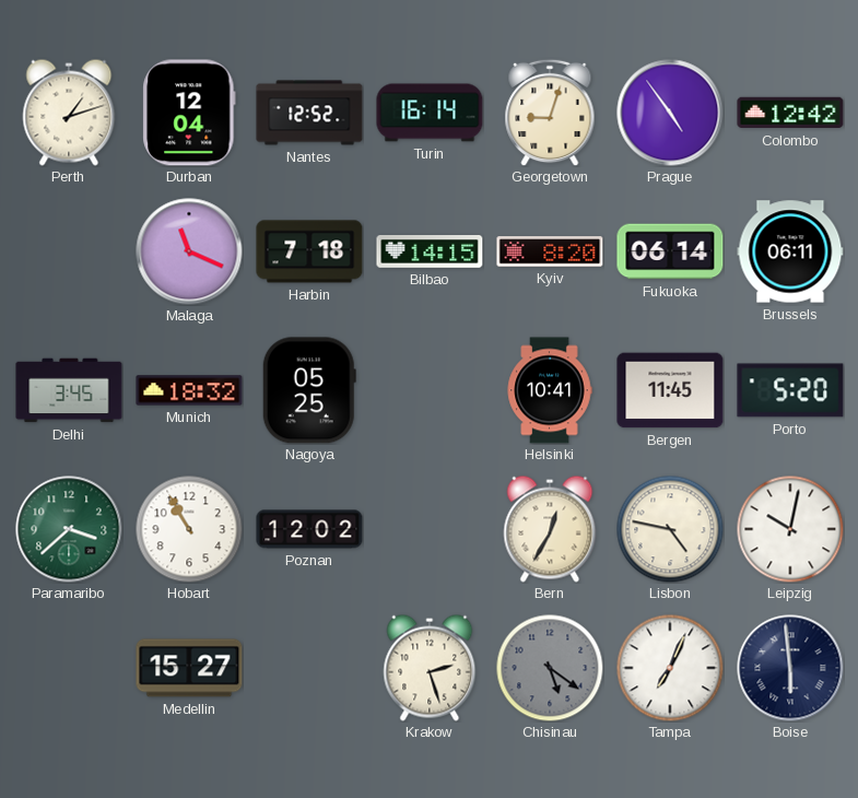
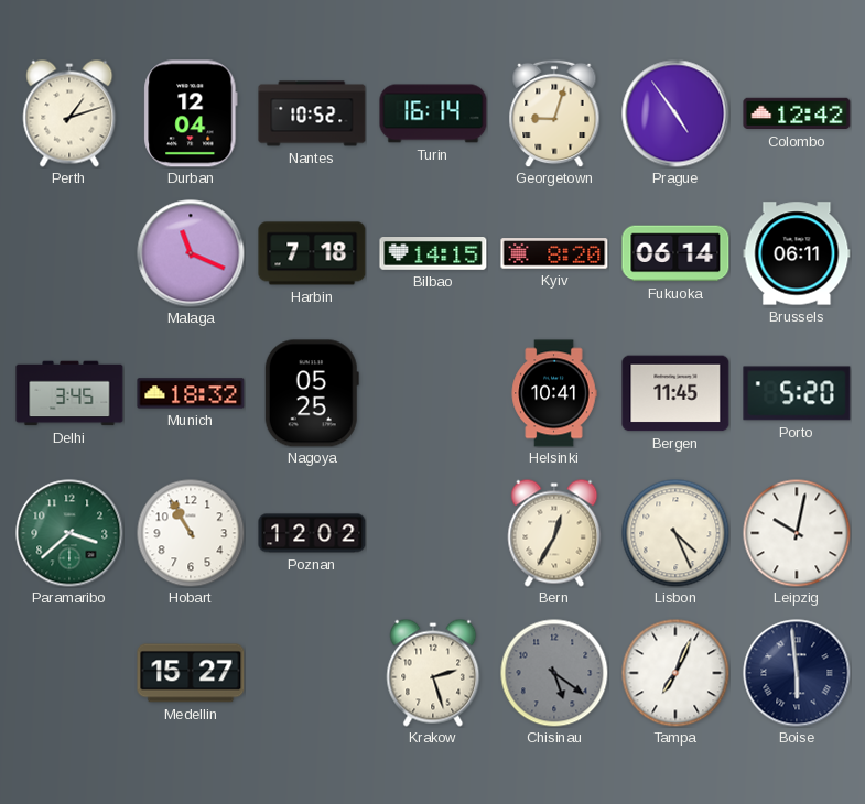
Nantes: 12:52 -> 10:52 (312, 113)
Lisbon: 4:47 -> 4:26 (675, 533)
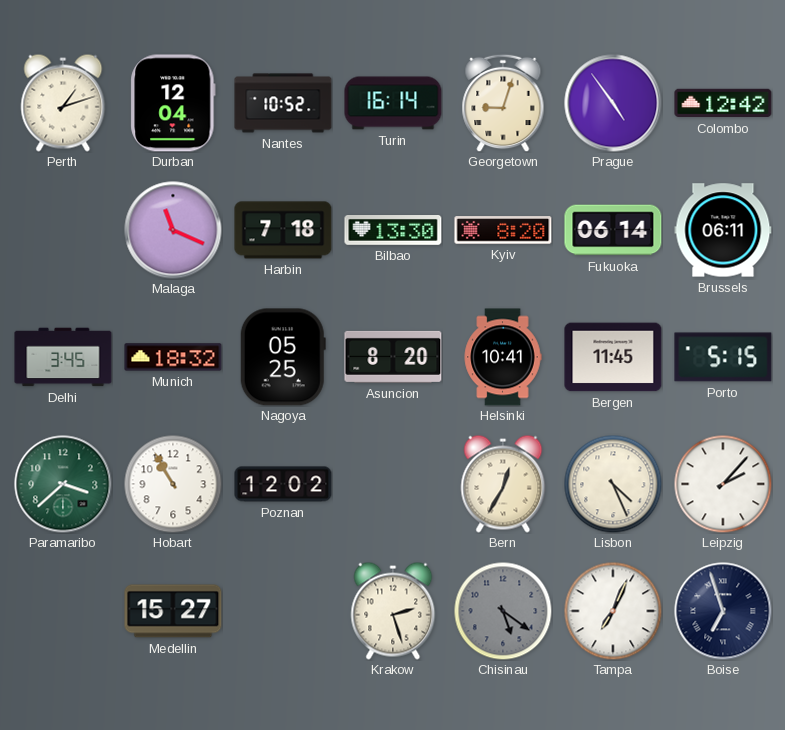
Bilbao: 14:15 -> 13:30 (393, 231)
Asuncion: none -> 8:20 (393, 357)
Porto: 5:20 -> 5:15 (723, 357)
Leipzig: 10:02 -> 2:07 (723, 484)
Boise: 5:59 -> 6:57 (723, 611)
